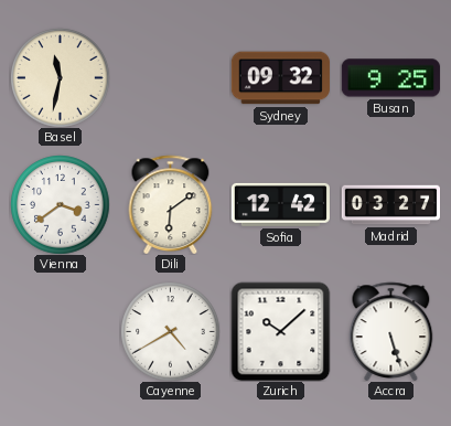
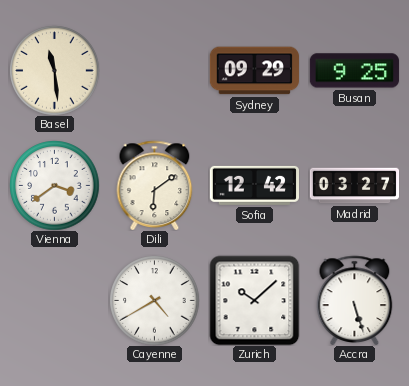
Basel: 11:32 -> 11:29 (54, 70)
Sydney: 09:32 -> 09:29 (254, 71)
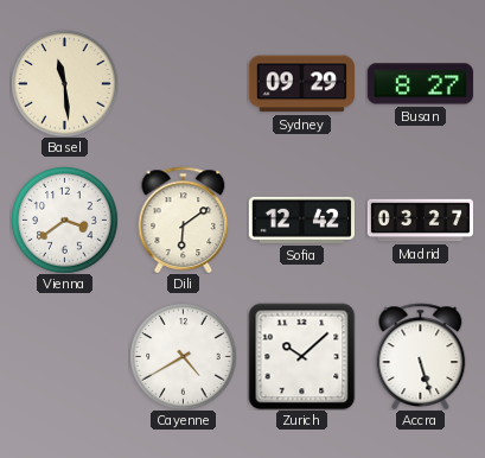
Busan: 9:25 -> 8:27 (420, 84)
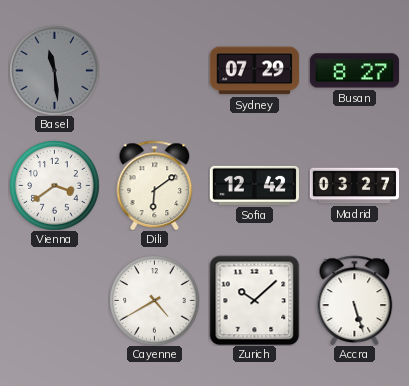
Basel dial: cream -> grey (54, 70)
Sydney: 09:29 -> 07:29 (254, 71)
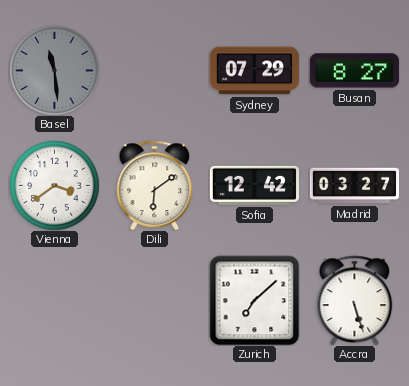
Cayenne: 4:40 -> none (154, 300)
Zurich: 10:08 -> 7:08 (254, 300)
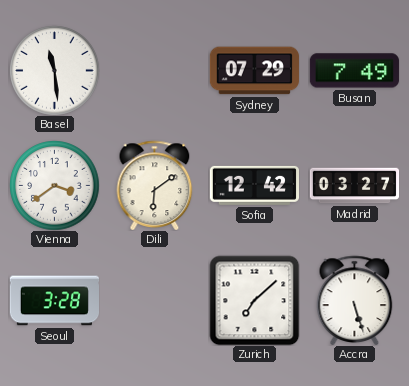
Basel dial: grey -> white (54, 70)
Busan: 8:27 -> 7:49 (354, 71)
Seoul: none -> 3:28 (54, 301)
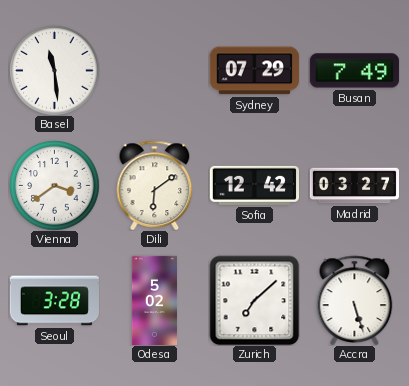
Odesa: none -> 5:02 (155, 300)
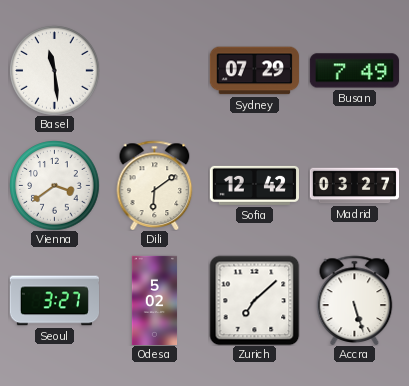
Seoul: 3:28 -> 3:27 (54, 301)
